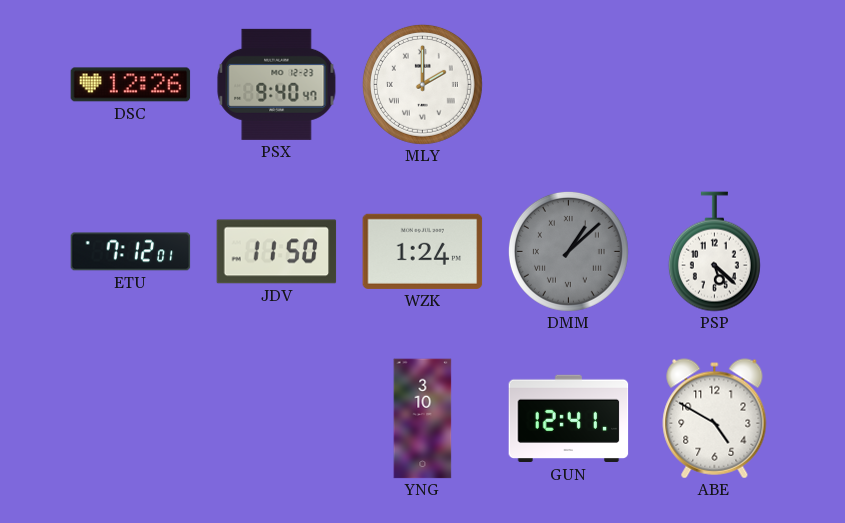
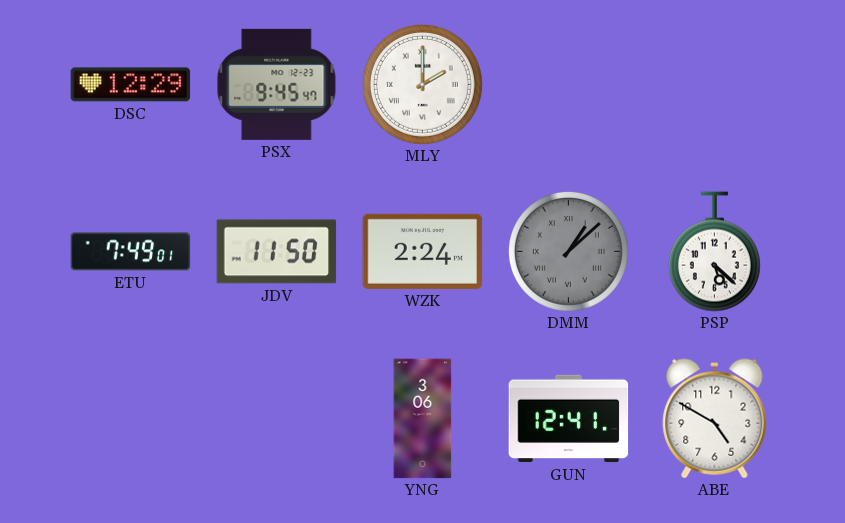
DSC: 12:26 -> 12:29 (131, 85)
PSX: 9:40 -> 9:45 (277, 84)
ETU: 7:12 -> 7:49 (131, 252)
WZK: 1:24 -> 2:24 (423, 251)
YNG: 3:10 -> 3:06 (423, 419)
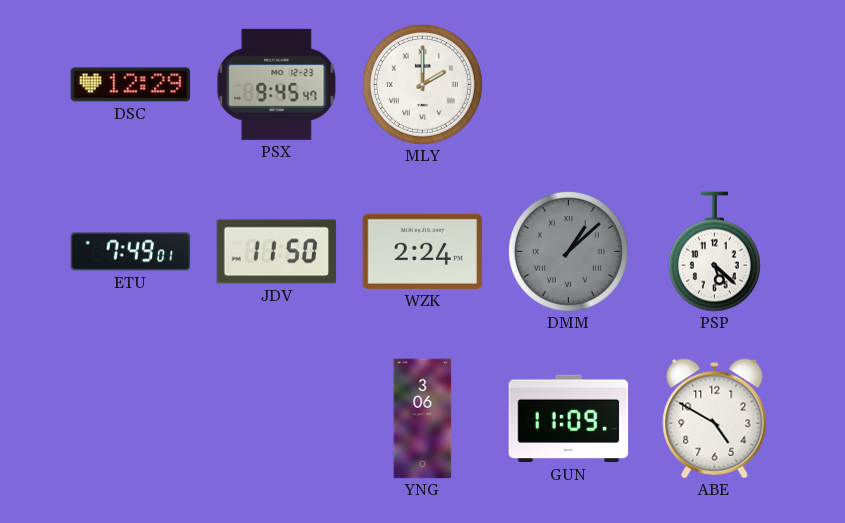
GUN: 12:41 -> 11:09 (569, 419)
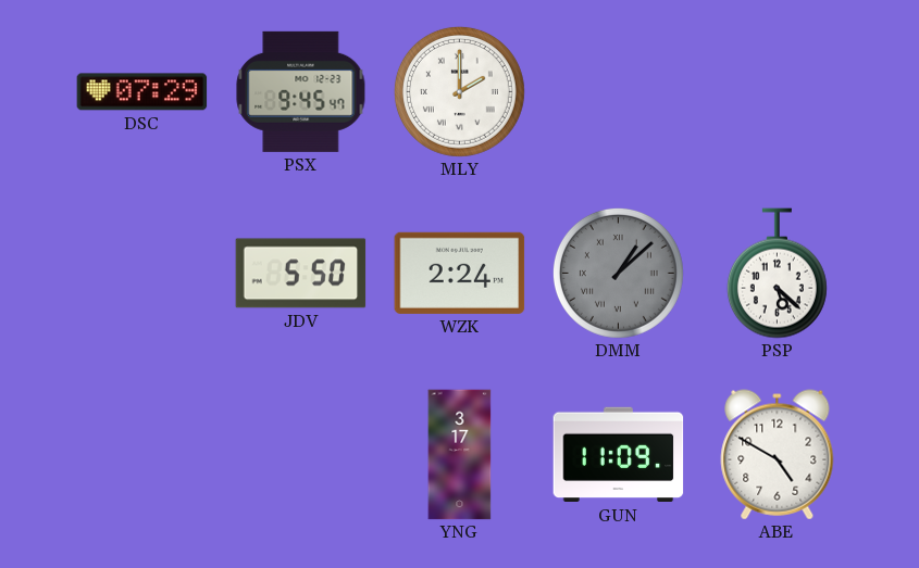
DSC: 12:29 -> 07:29 (142, 92)
ETU: 7:49 -> none (131, 252)
JDV: 11:50 -> 5:50 (301, 274)
YNG: 3:06 -> 3:17 (460, 455)
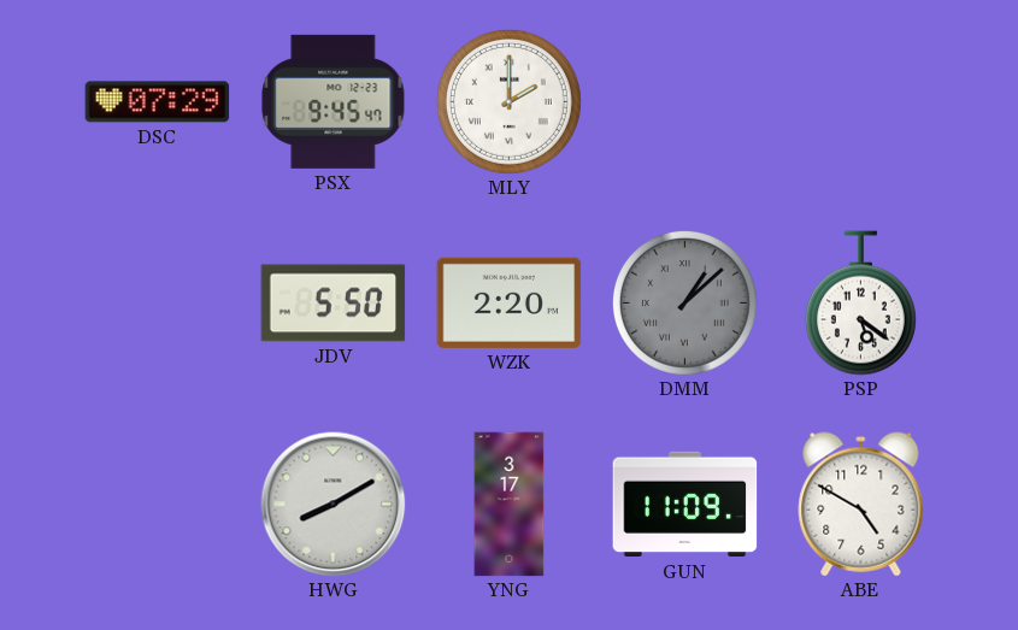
WZK: 2:24 -> 2:20 (510, 302)
PSP: 5:22 -> 5:21 (860, 304)
HWG: none -> 8:10 (334, 505)
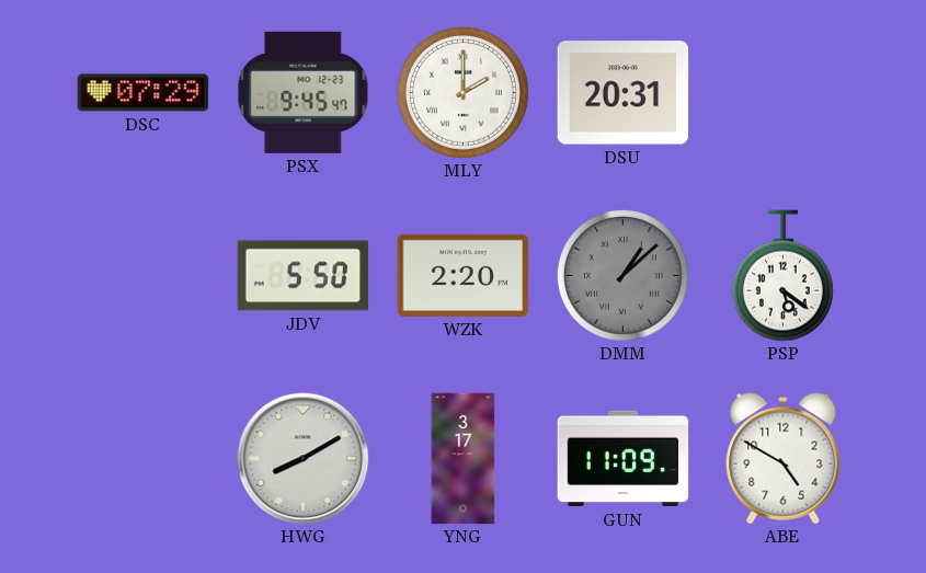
DSU: none -> 20:31 (624, 93)
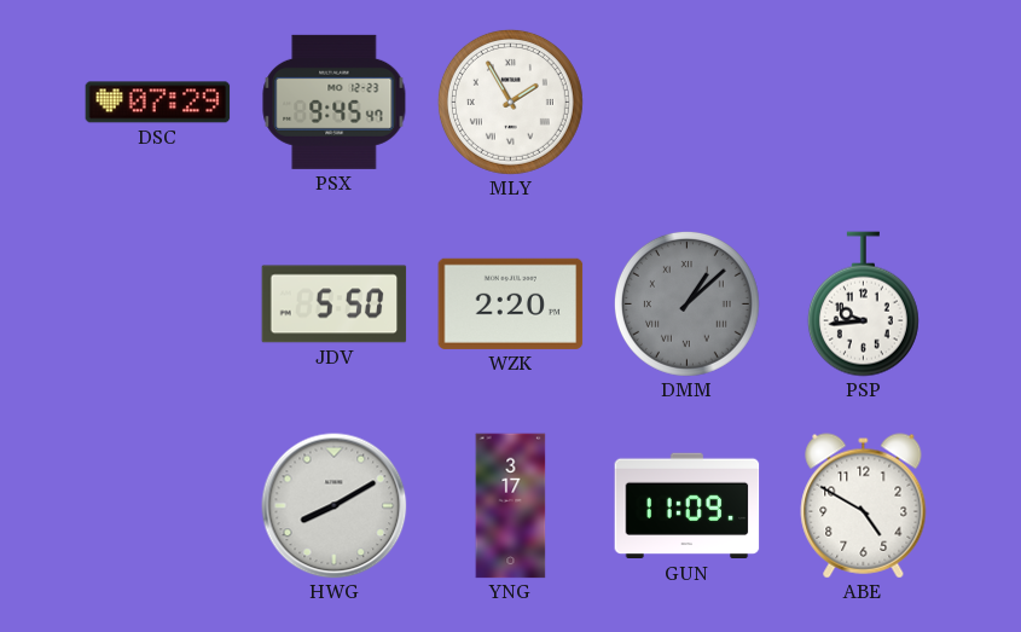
MLY: 2:00 -> 1:55 (510, 102)
DSU: 20:31 -> none (624, 93)
PSP: 5:21 -> 9:44 (863, 305)
